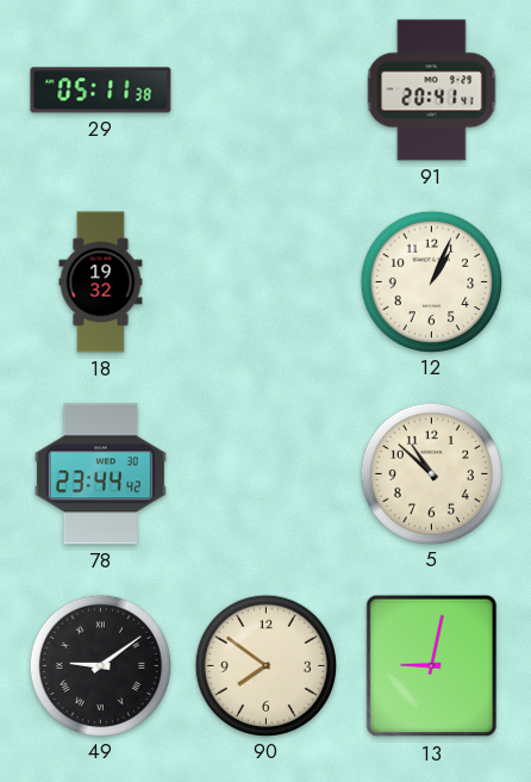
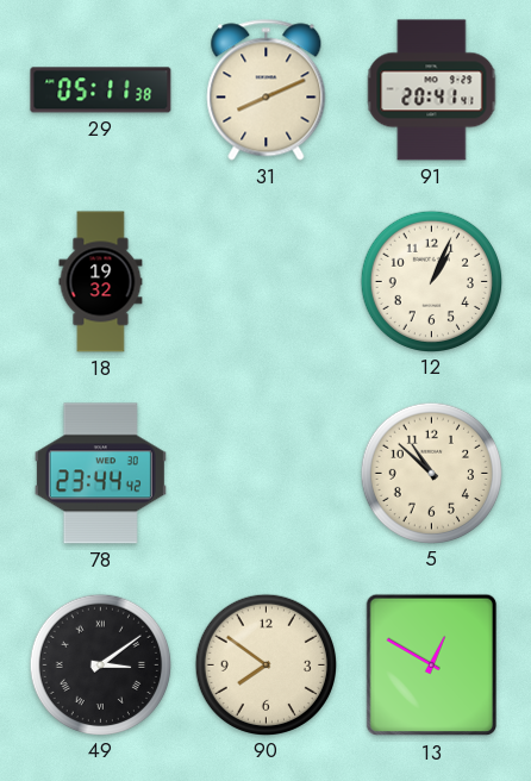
31: none -> 8:11 (267, 90)
49: 9:09 -> 3:09 (100, 664)
13: 9:02 -> 12:50 (432, 666)
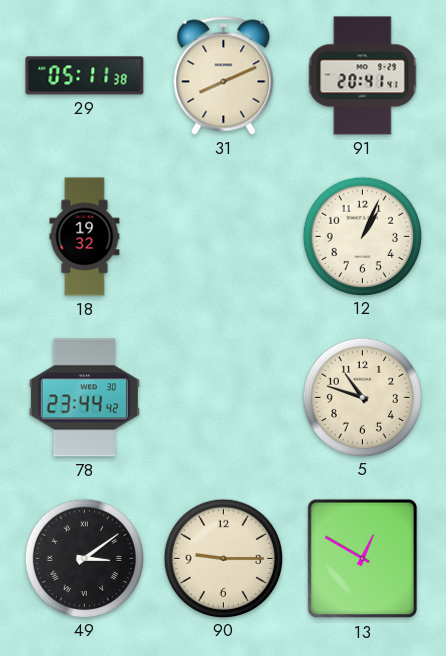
5: 10:52 -> 10:48 (362, 397)
90: 7:51 -> 9:15 (223, 558)
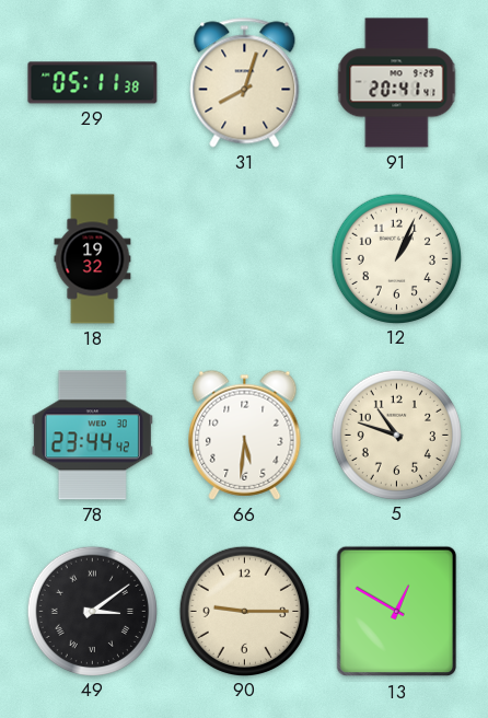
31: 8:11 -> 8:03 (245, 83)
66: none -> 5:31 (245, 435)
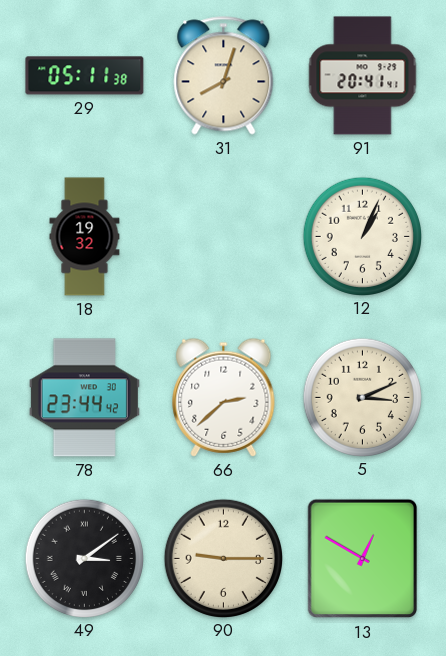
66: 5:31 -> 2:38 (224, 397)
5: 10:48 -> 3:11 (362, 397)
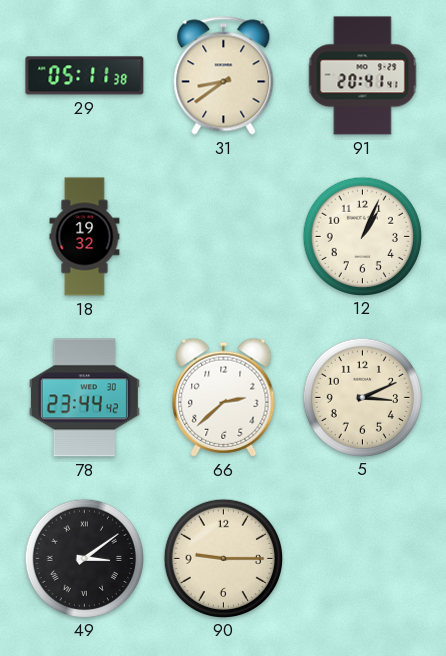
31: 8:03 -> 8:39 (224, 76)
13: 12:50 -> none (363, 559)
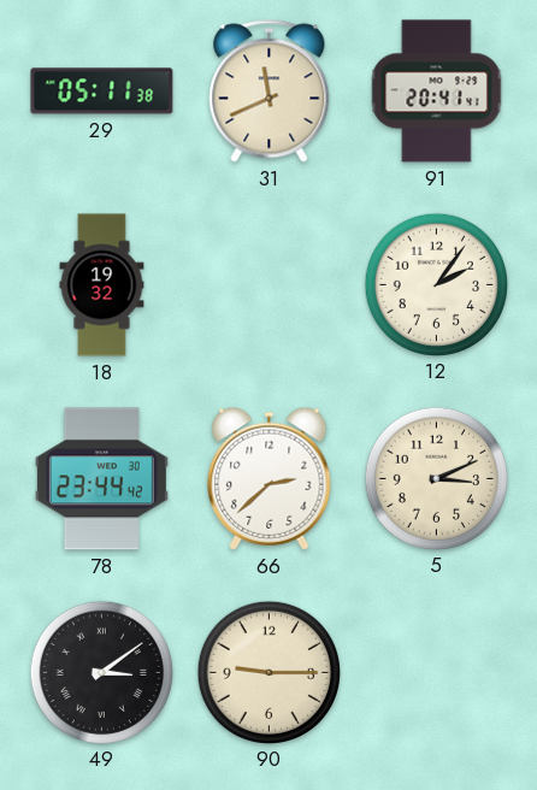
31: 8:39 -> 11:41 (270, 92)
12: 1:04 -> 2:06 (436, 284)
